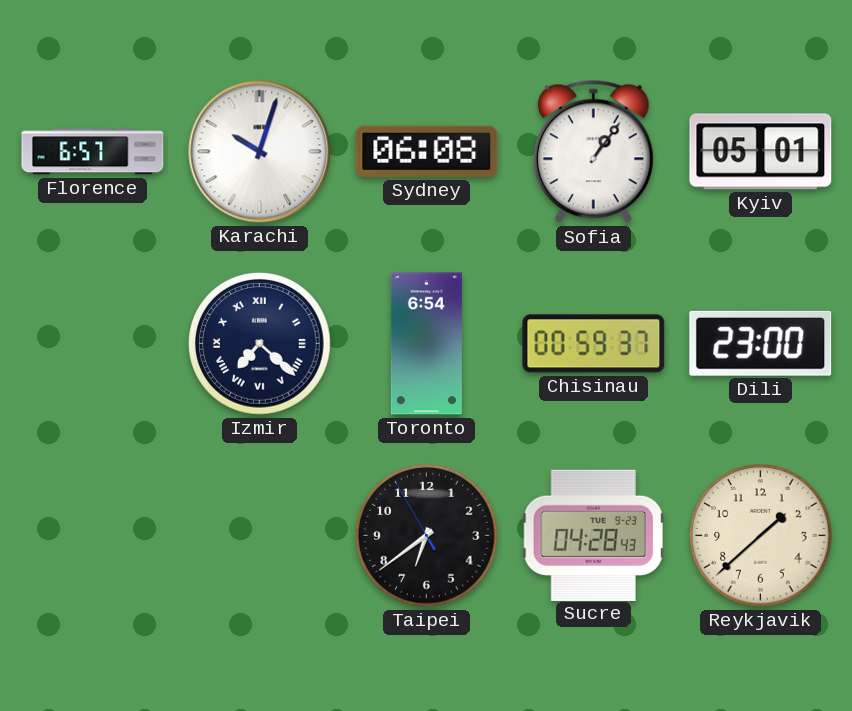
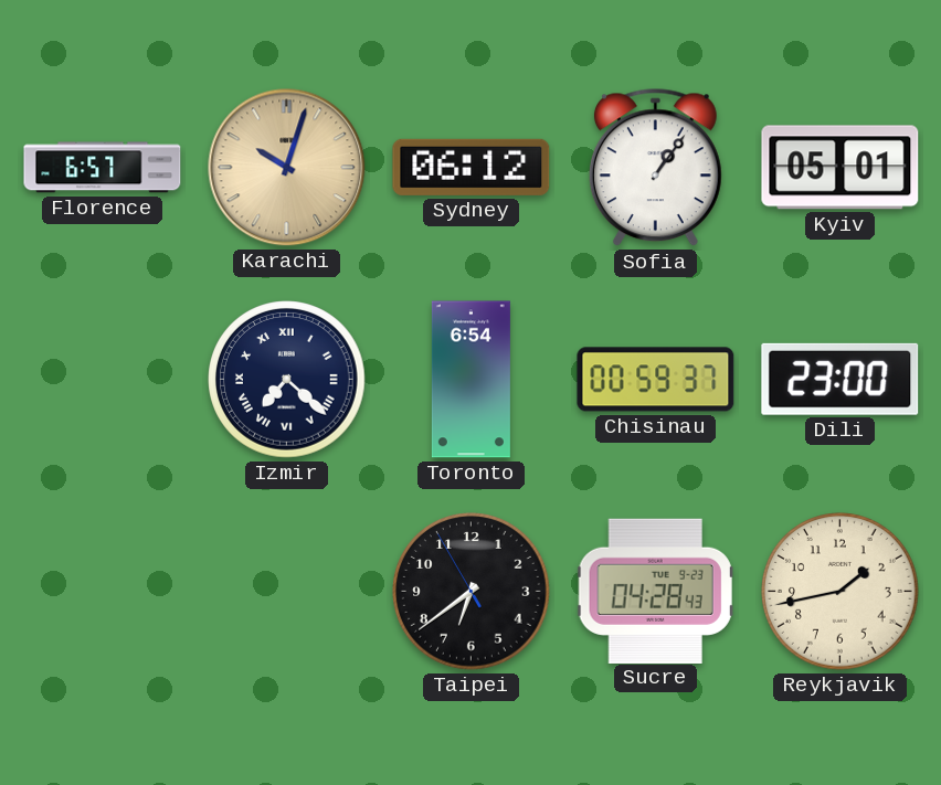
Karachi dial: white -> champagne (287, 168)
Sydney: 06:08 -> 06:12 (472, 167)
Reykjavik: 1:38 -> 1:43 (840, 592)
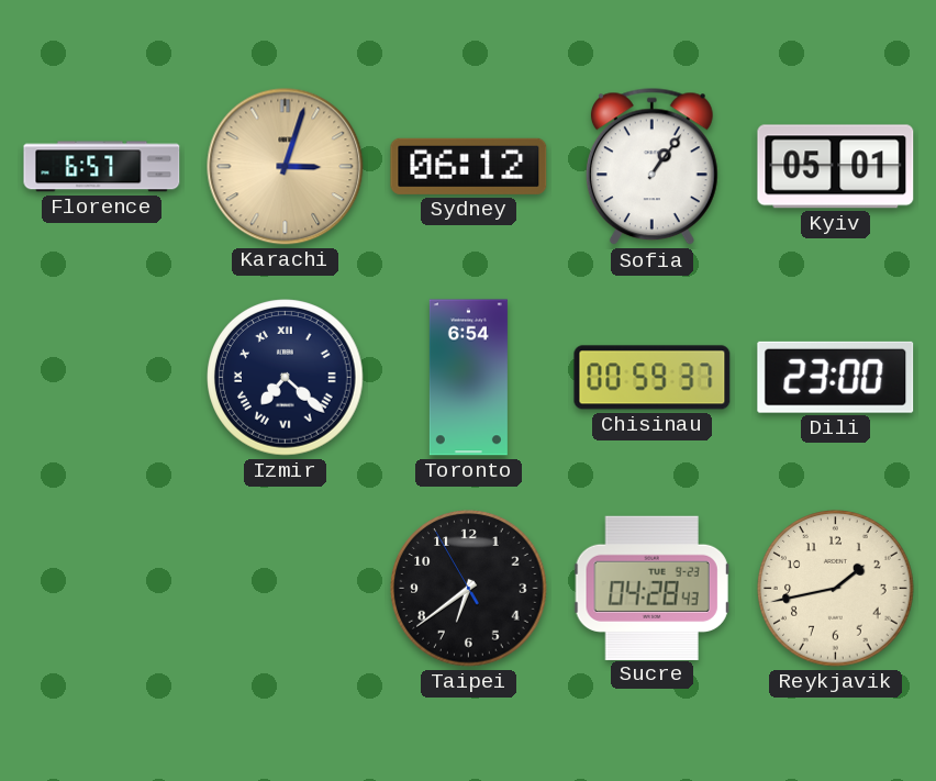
Karachi: 10:03 -> 3:03 (286, 167)
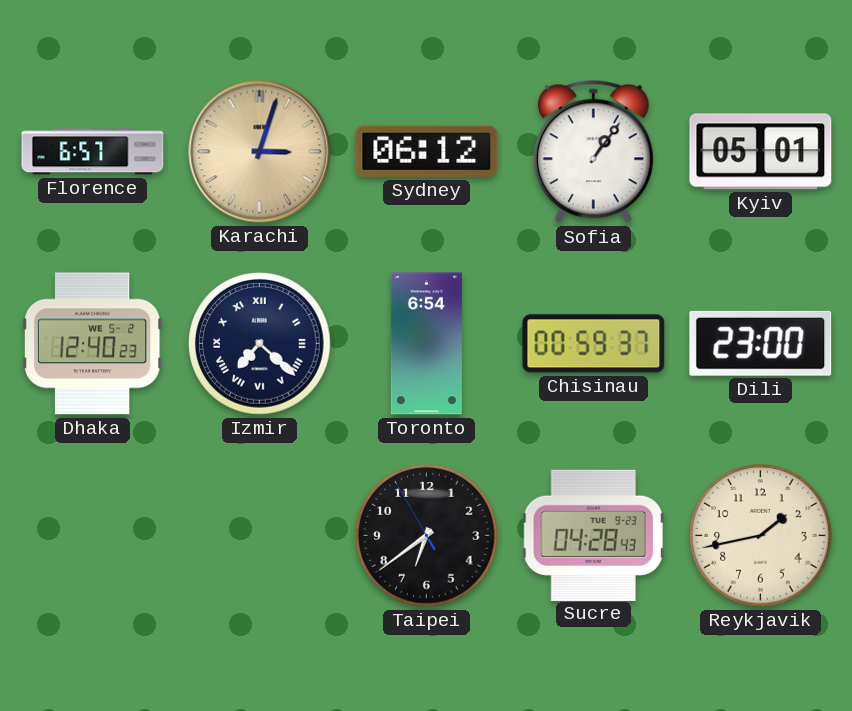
Dhaka: none -> 12:40 (92, 344)
